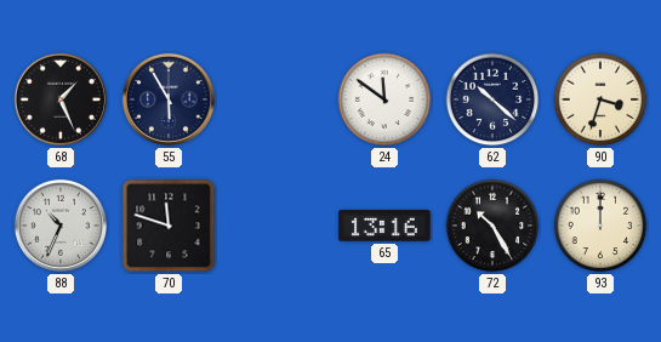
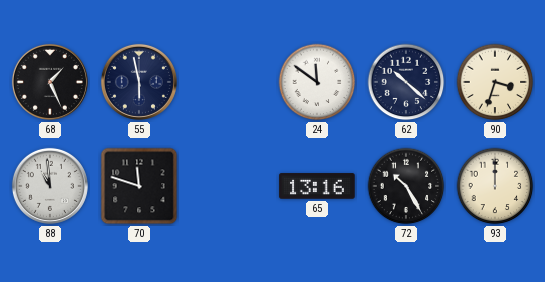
55: 5:55 -> 5:58 (139, 82)
88: 10:34 -> 10:59 (50, 186)
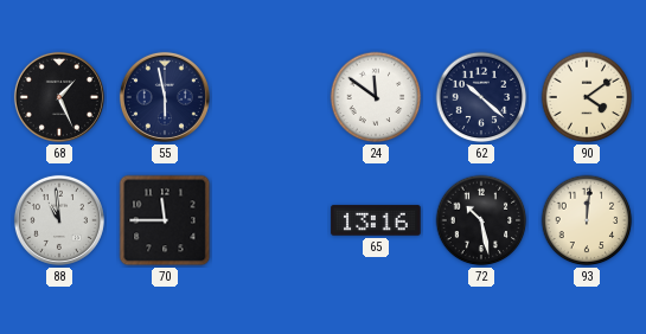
90: 3:33 -> 4:09 (587, 97)
70: 11:48 -> 11:45 (165, 220)
72: 10:25 -> 10:28 (481, 220)
93: 12:00 -> 12:01 (587, 220)
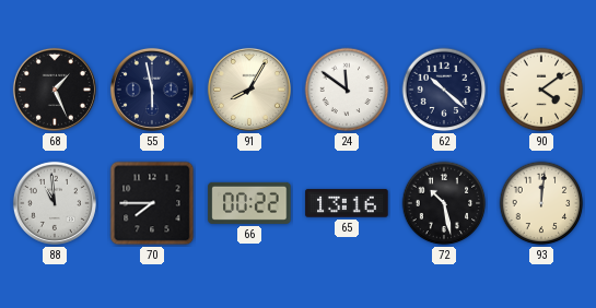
91: none -> 8:05 (249, 90)
70: 11:45 -> 7:45 (152, 203)
66: none -> 00:22 (249, 203)
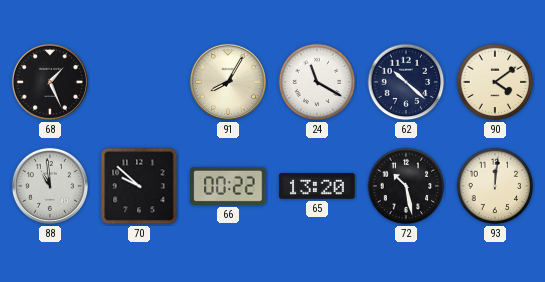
55: 5:58 -> none (152, 90)
24: 11:51 -> 11:20 (317, 82)
70: 7:45 -> 9:52 (139, 186)
65: 13:16 -> 13:20 (317, 186)
